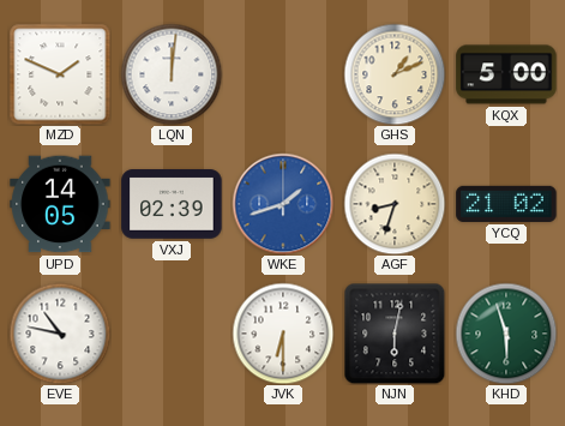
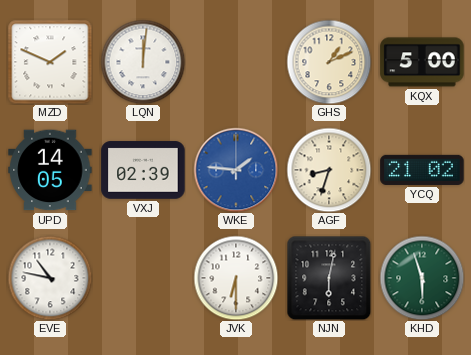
WKE: 1:42 -> 1:46 (236, 170)
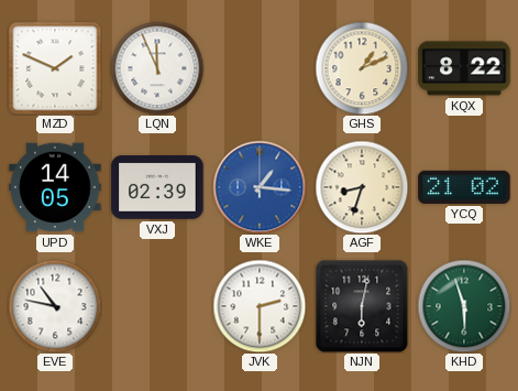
LQN: 12:01 -> 11:56 (157, 68)
KQX: 5:00 -> 8:22 (464, 68)
WKE: 1:46 -> 1:16 (260, 187)
JVK: 6:30 -> 2:30 (260, 306)
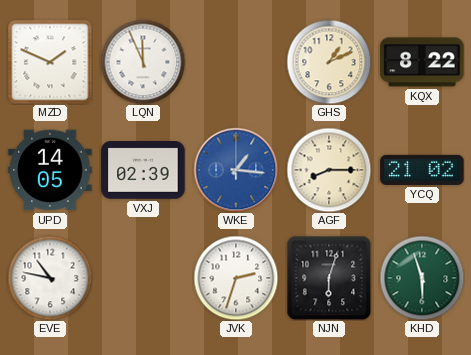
AGF: 8:33 -> 8:15 (329, 170)
JVK: 2:30 -> 2:33 (236, 278)
NJN: 6:02 -> 6:03 (329, 278)
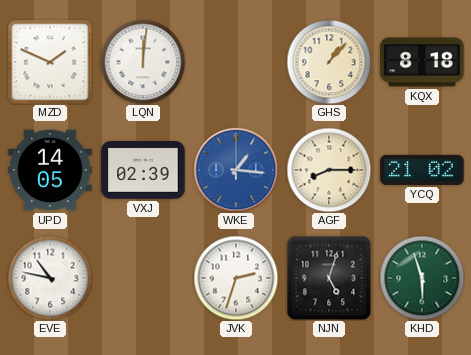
LQN: 11:56 -> 12:01 (143, 62)
GHS: 1:11 -> 1:07 (329, 62)
KQX: 8:22 -> 8:18 (422, 62)
NJN: 6:03 -> 5:03 (329, 278)
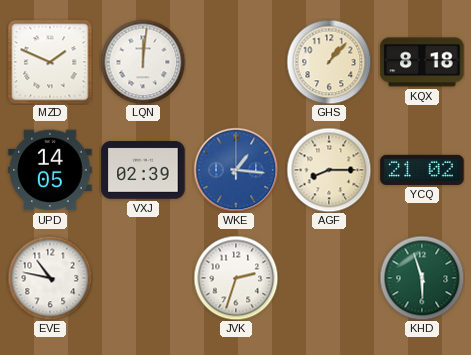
NJN: 5:03 -> none (329, 278)
